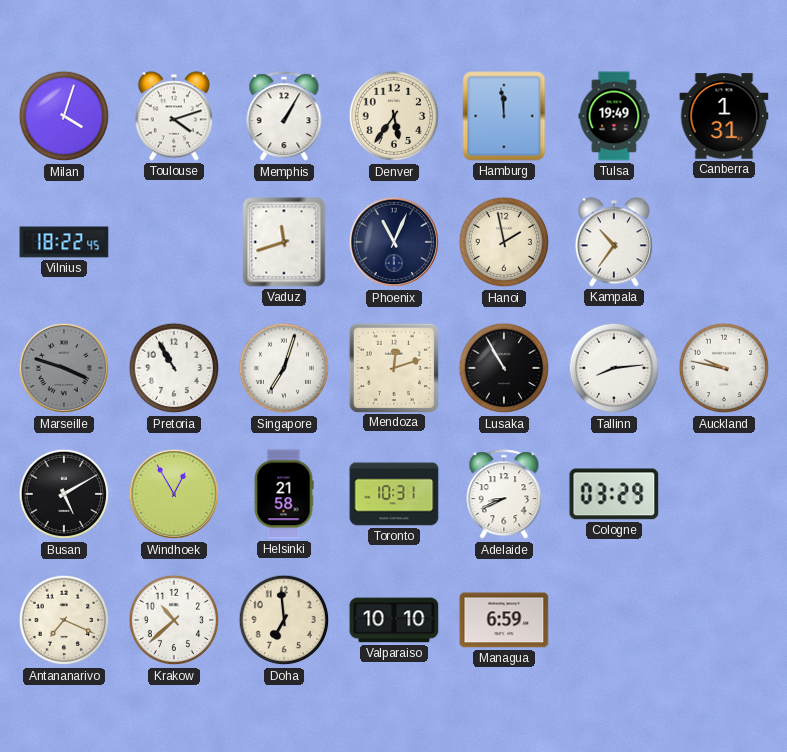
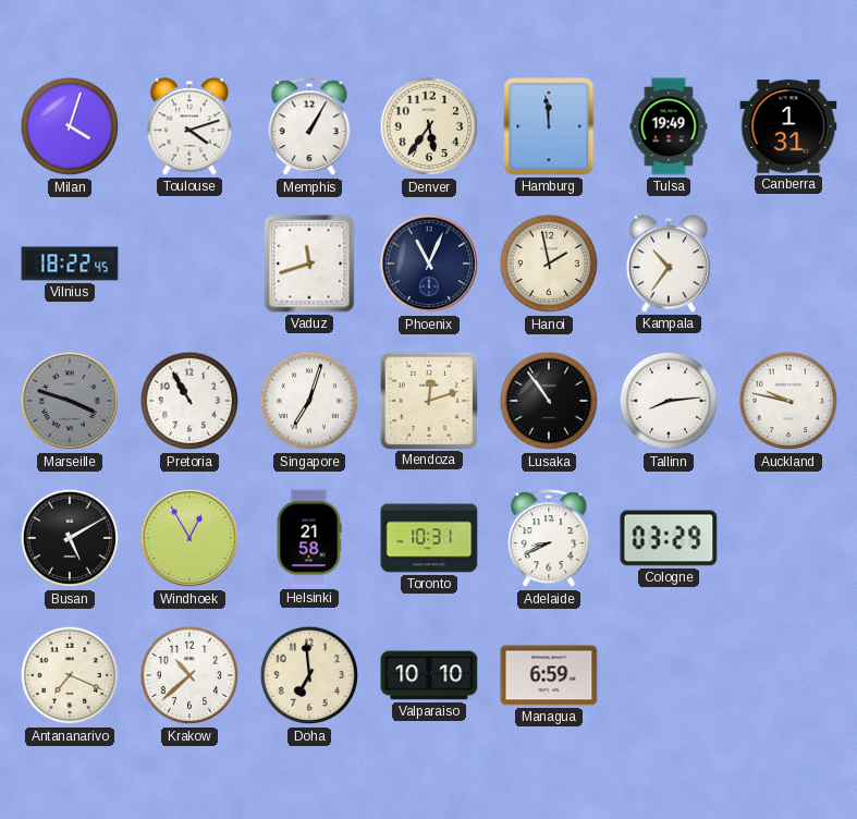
Lusaka: 10:55 -> 10:54 (549, 401)
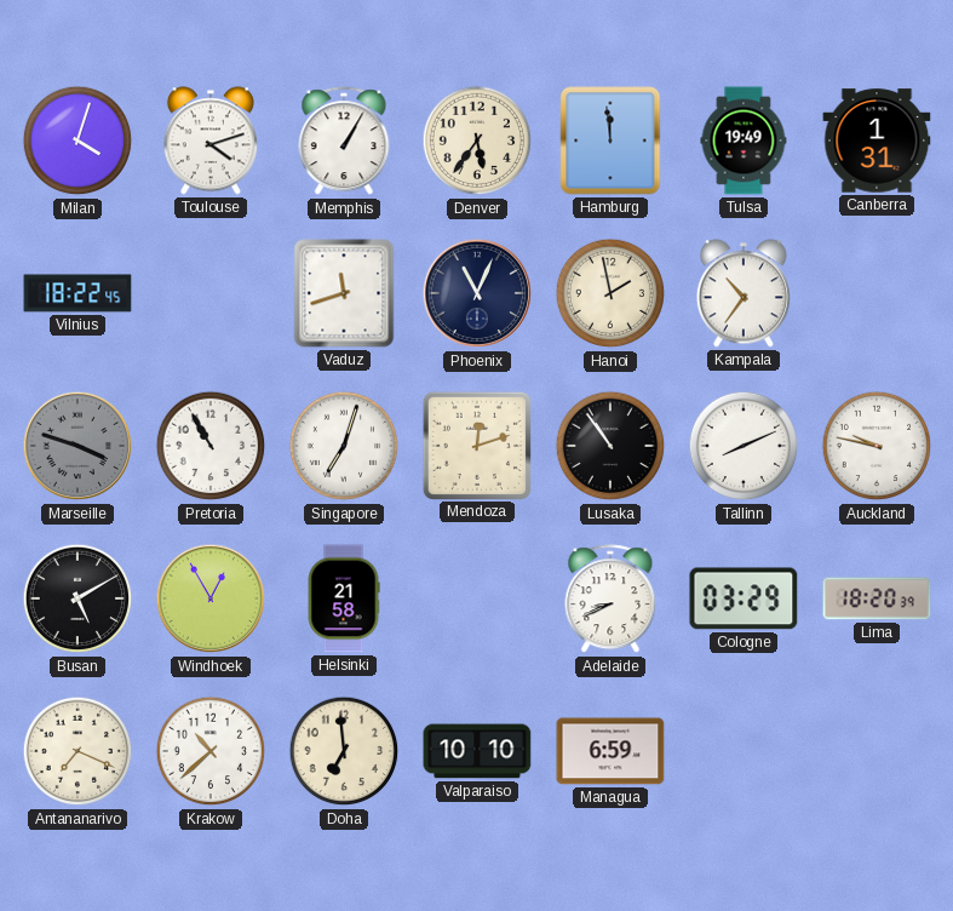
Tallinn: 8:14 -> 8:11 (744, 446)
Toronto: 10:31 -> none (429, 538)
Lima: none -> 18:20 (877, 598)
